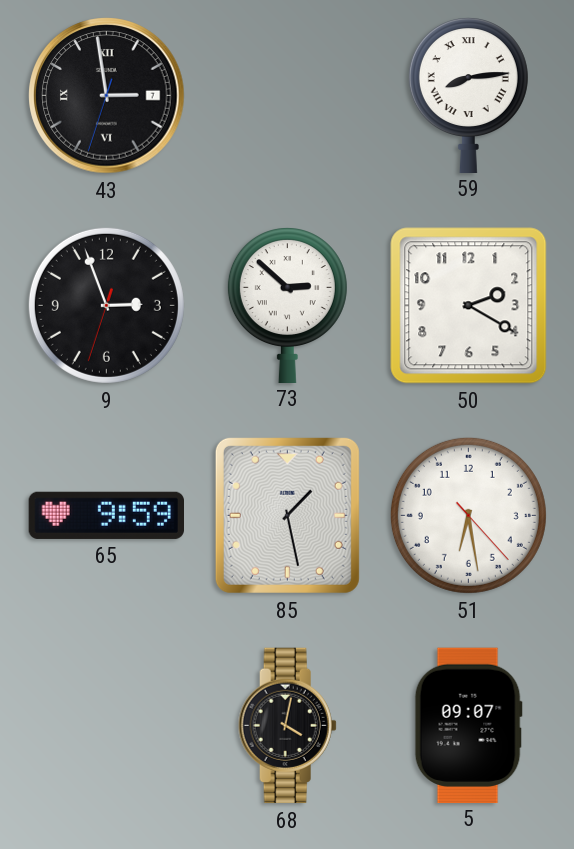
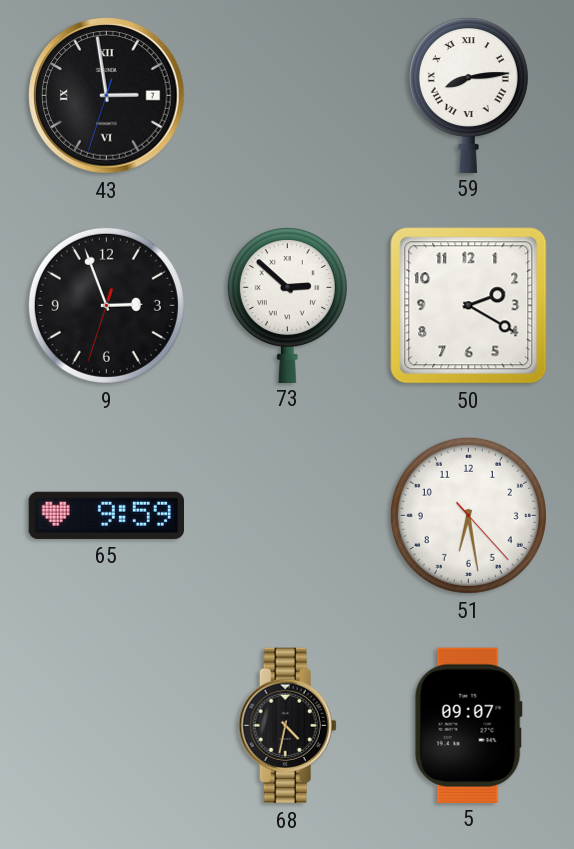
85: 1:28 -> none (287, 515)
68: 4:02 -> 4:32 (287, 726)
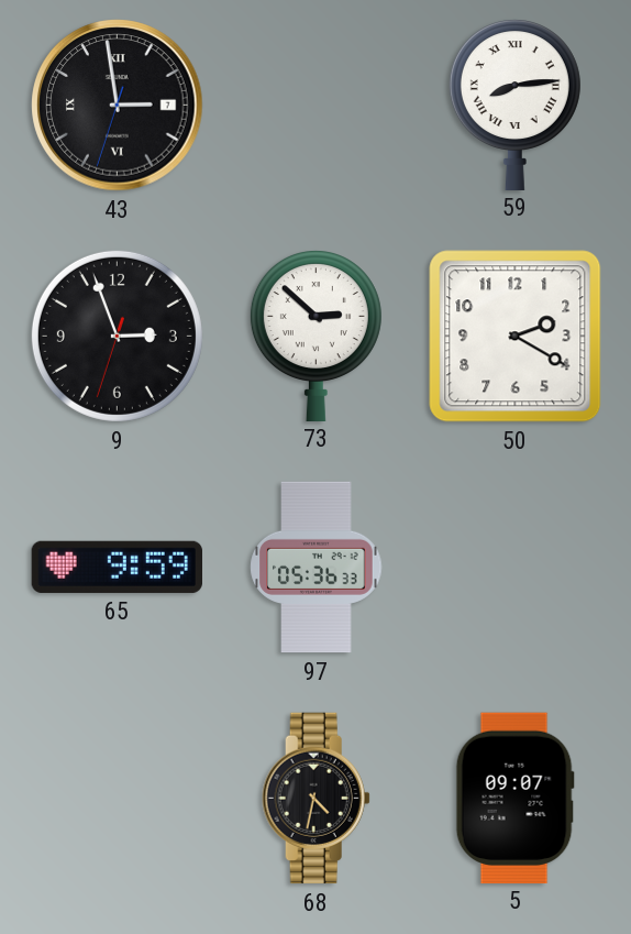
97: none -> 05:36 (317, 568)
51: 6:28 -> none (468, 515)
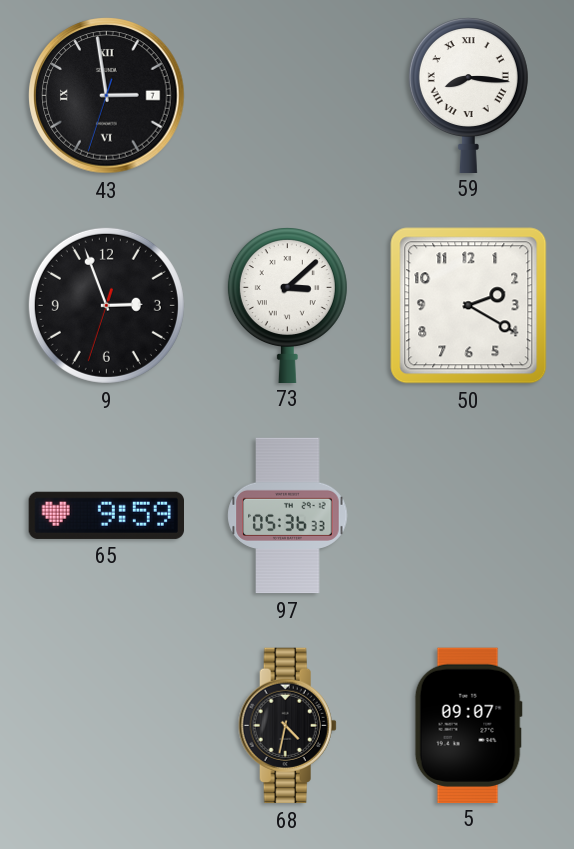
59: 8:14 -> 8:16 (468, 95)
73: 2:52 -> 3:08 (287, 305)
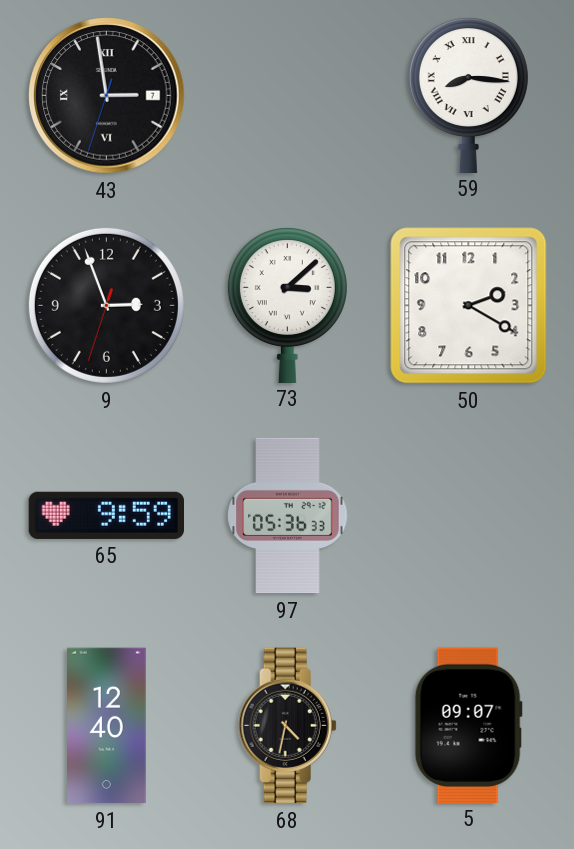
91: none -> 12:40 (107, 726)
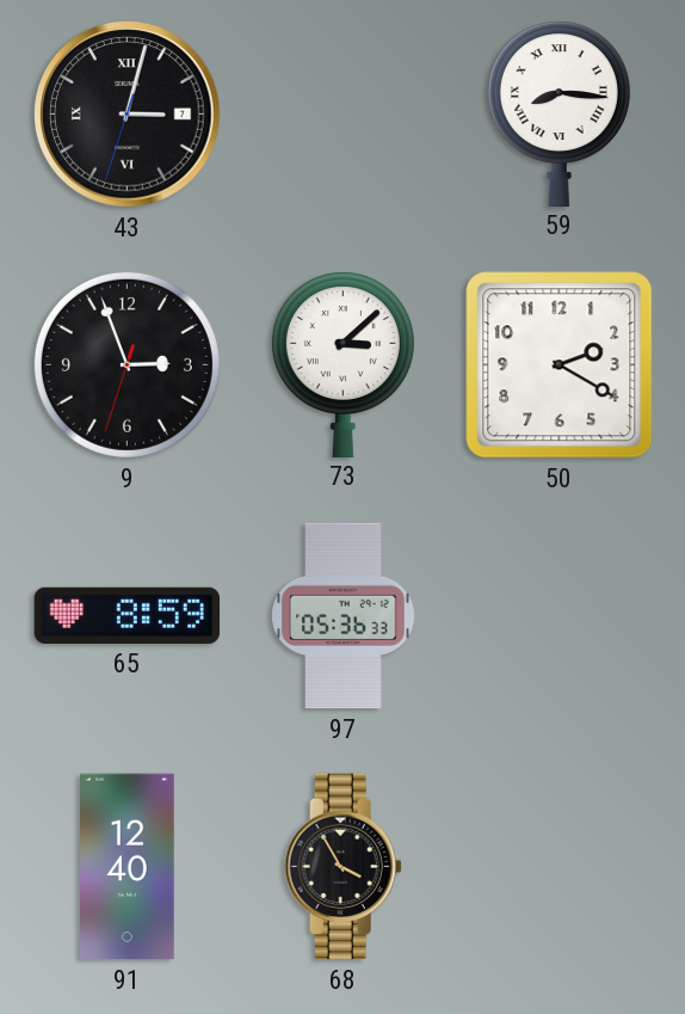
43: 2:58 -> 3:02 (128, 115)
65: 9:59 -> 8:59 (126, 615)
68: 4:32 -> 3:55 (342, 867)
5: 09:07 -> none (468, 725)
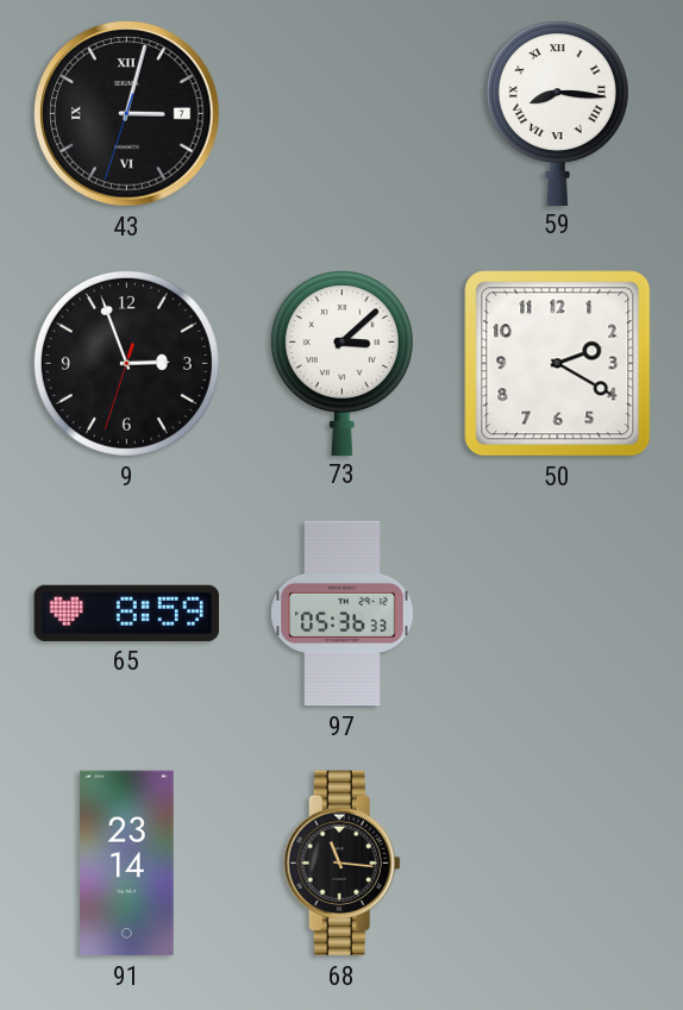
91: 12:40 -> 23:14 (127, 864)
68: 3:55 -> 11:16 (342, 864)
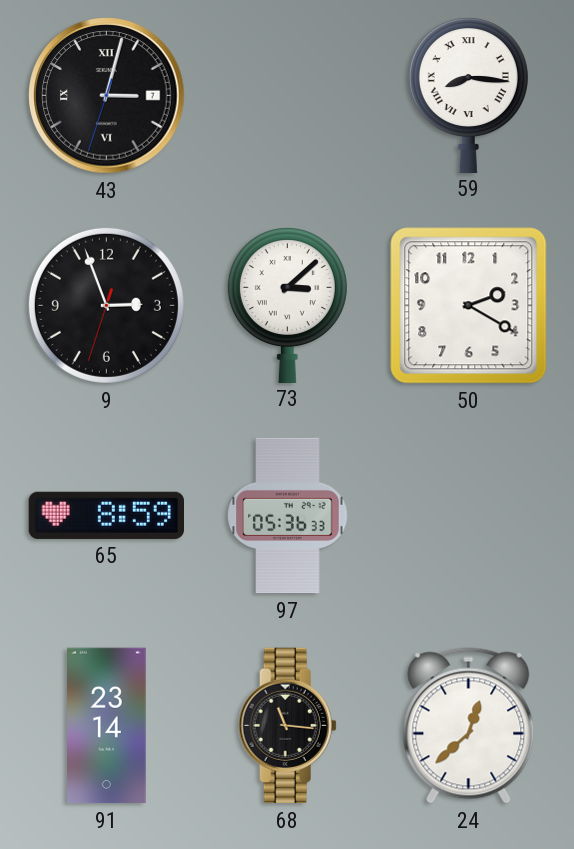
24: none -> 12:38 (469, 726)
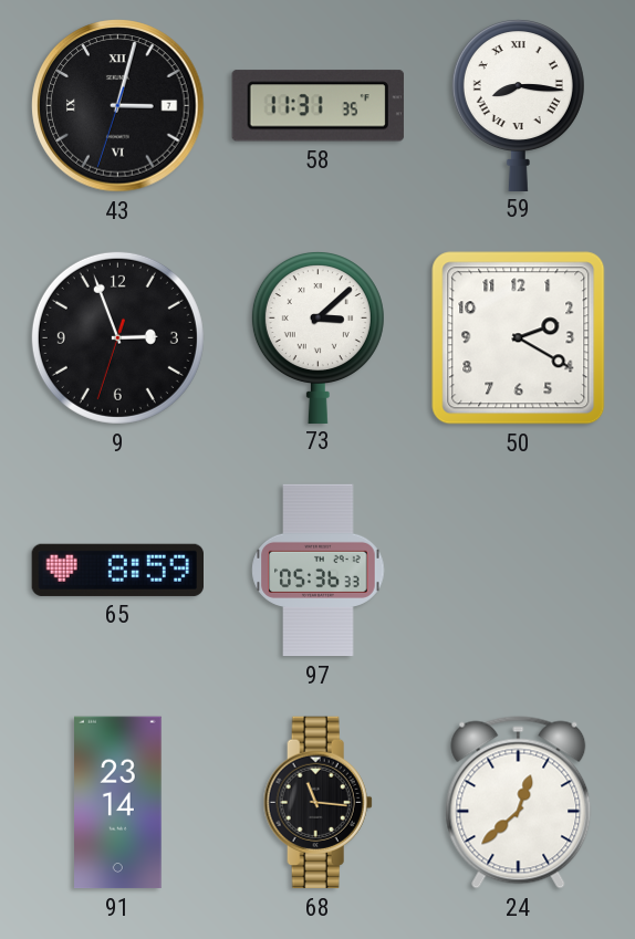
58: none -> 11:31 (317, 106)
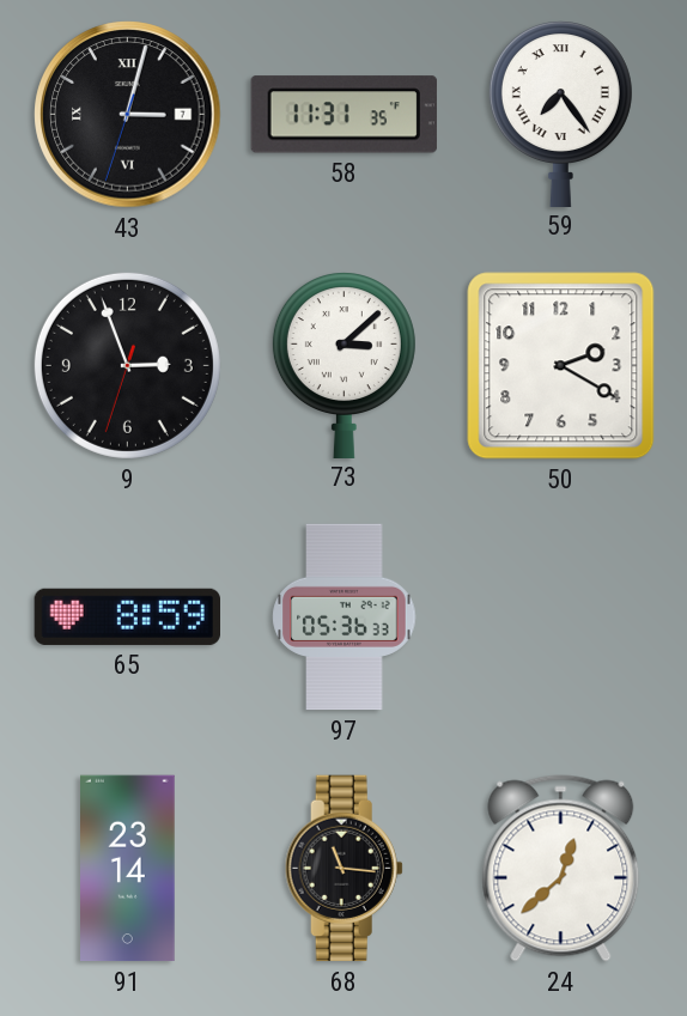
59: 8:16 -> 7:24 (560, 114)
